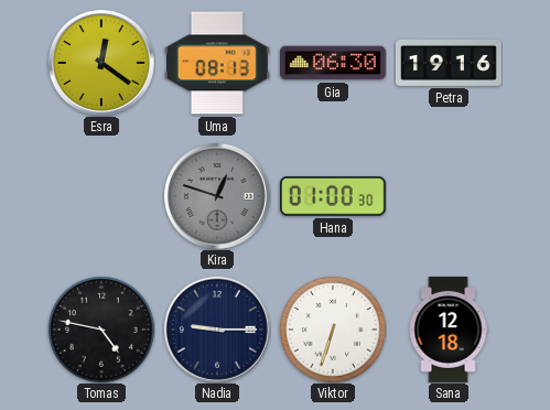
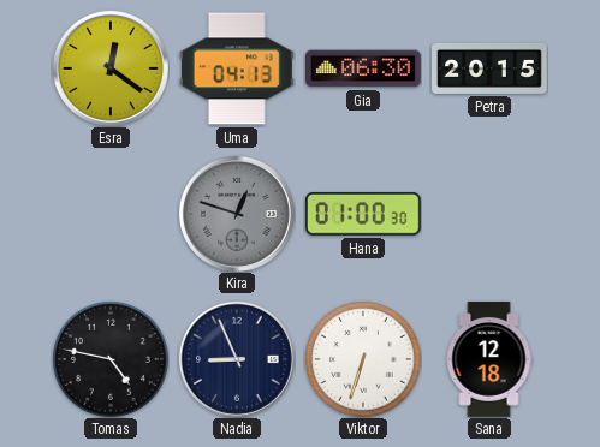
Uma: 08:13 -> 04:13 (237, 68)
Petra: 19:16 -> 20:15 (491, 68)
Nadia: 9:15 -> 8:56 (237, 359)
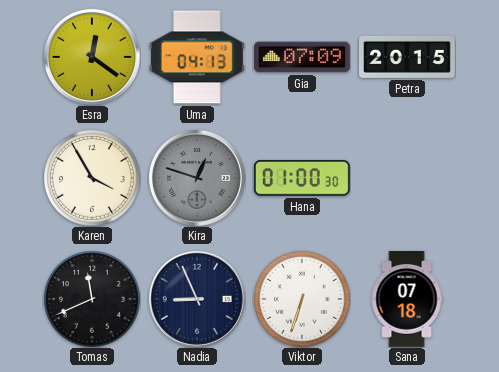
Gia: 06:30 -> 07:09 (303, 57)
Karen: none -> 3:55 (92, 178)
Tomas: 4:47 -> 11:41 (92, 299)
Sana: 12:18 -> 07:18 (407, 300)
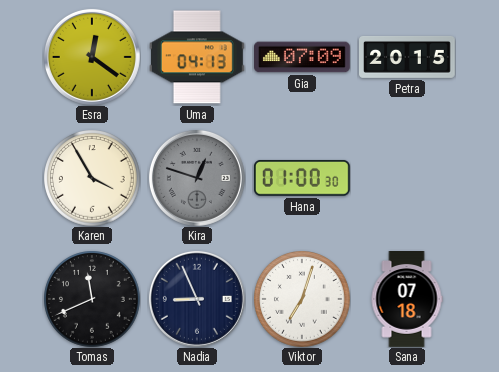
Viktor: 6:33 -> 7:03 (302, 299)
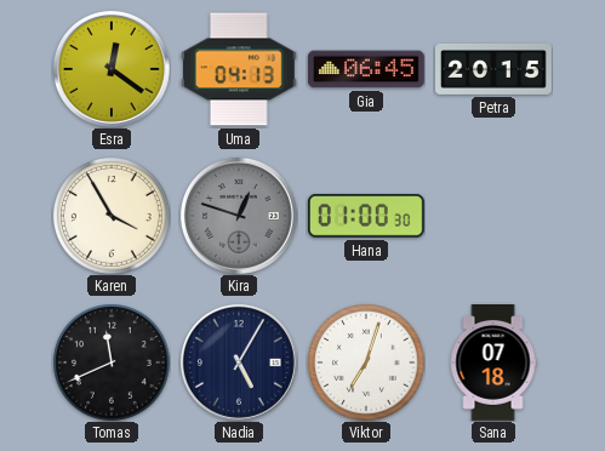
Gia: 07:09 -> 06:45 (367, 69)
Nadia: 8:56 -> 5:05 (239, 362)
